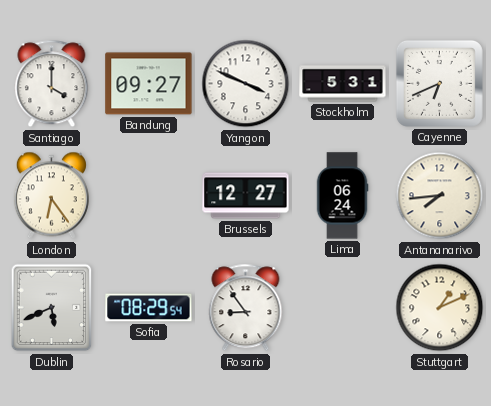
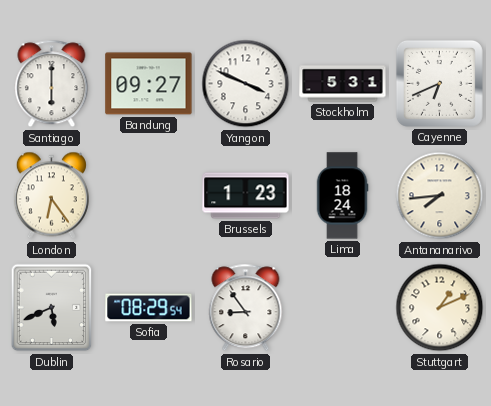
Santiago: 4:00 -> 6:00 (52, 84)
Brussels: 12:27 -> 1:23 (246, 196)
Lima: 06:24 -> 18:24 (342, 196)
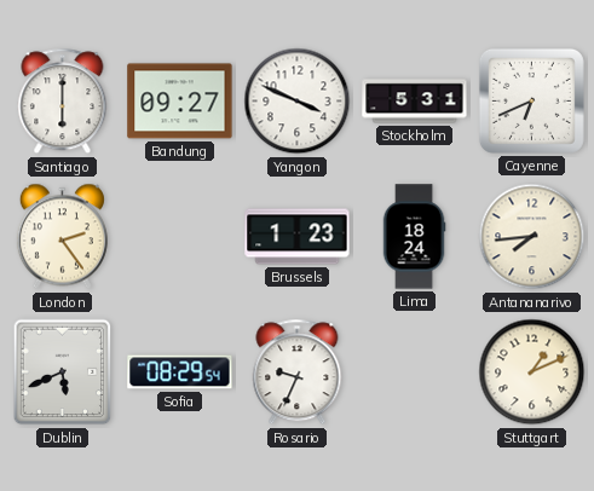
London: 6:24 -> 2:24 (62, 237)
Rosario: 8:54 -> 9:34 (298, 372)
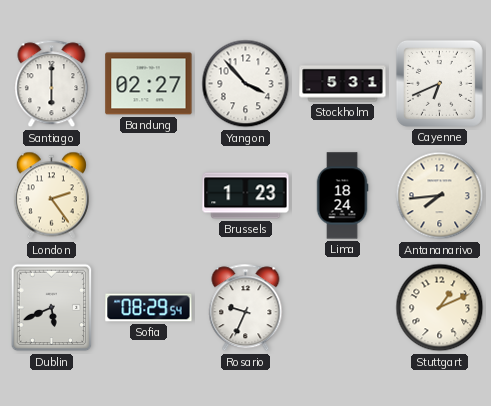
Bandung: 09:27 -> 02:27 (149, 84)
Yangon: 3:49 -> 3:53 (246, 84)
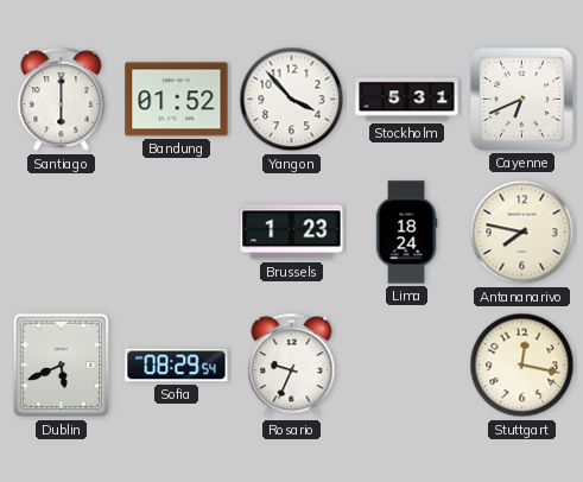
Bandung: 02:27 -> 01:52 (177, 100)
London: 2:24 -> none (51, 196)
Antananarivo: 7:44 -> 7:47 (522, 233)
Stuttgart: 1:11 -> 12:17 (522, 366)
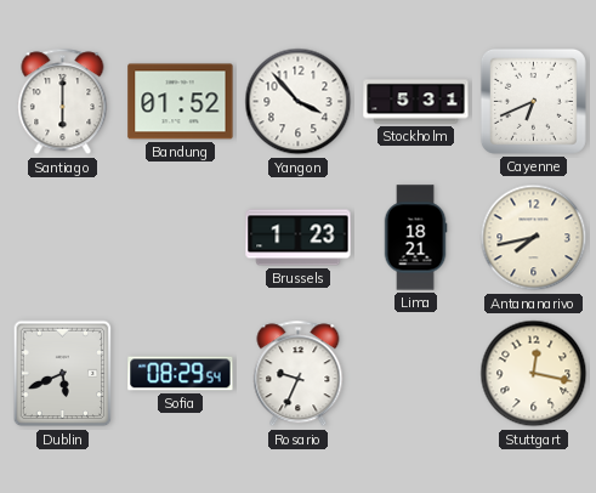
Lima: 18:24 -> 18:21 (415, 238)
Antananarivo: 7:47 -> 7:43 (534, 238)
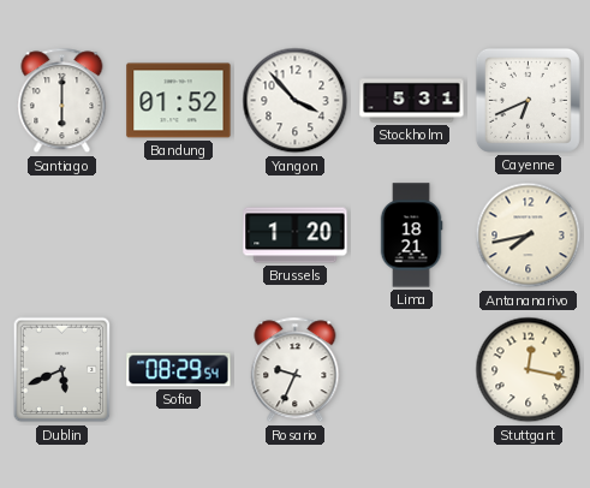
Brussels: 1:23 -> 1:20 (296, 236)
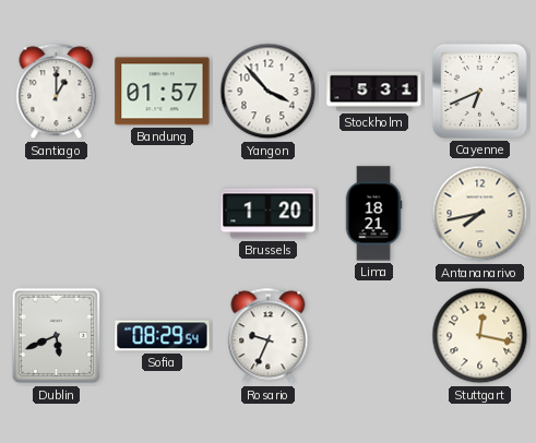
Santiago: 6:00 -> 1:00 (57, 92)
Bandung: 01:52 -> 01:57 (163, 92)
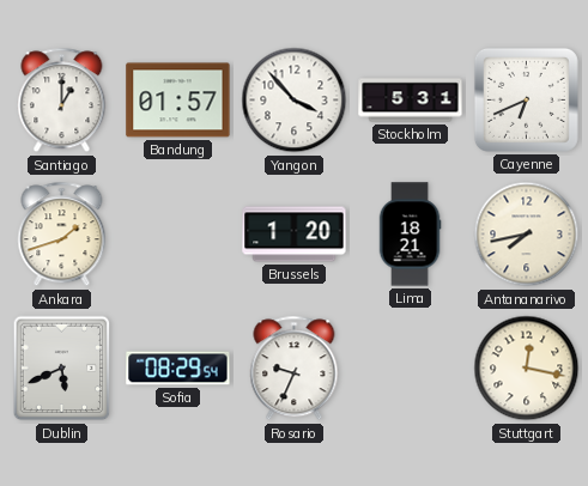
Ankara: none -> 1:42 (62, 235)
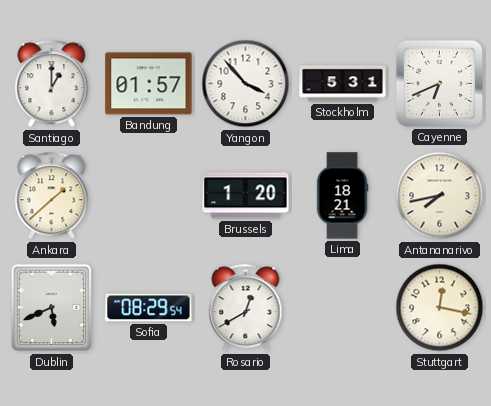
Ankara: 1:42 -> 1:38 (52, 196)
Rosario: 9:34 -> 12:40 (246, 308)
